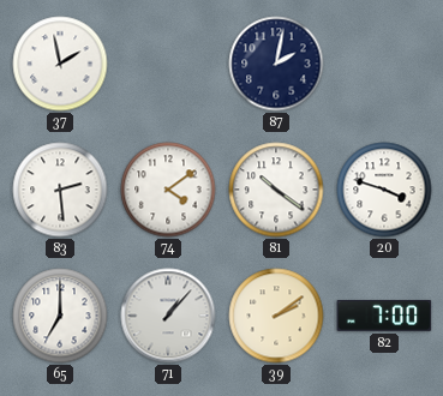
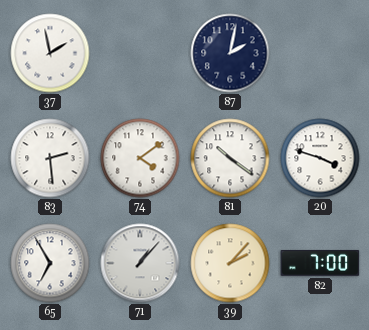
65: 7:00 -> 6:55 (50, 263)
39: 2:09 -> 2:07 (230, 263)
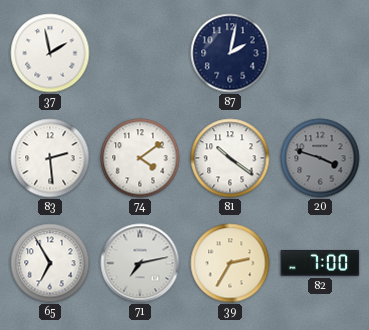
20 dial: white -> grey (320, 158)
71: 1:07 -> 7:13 (140, 263)
39: 2:07 -> 2:35 (230, 263)
